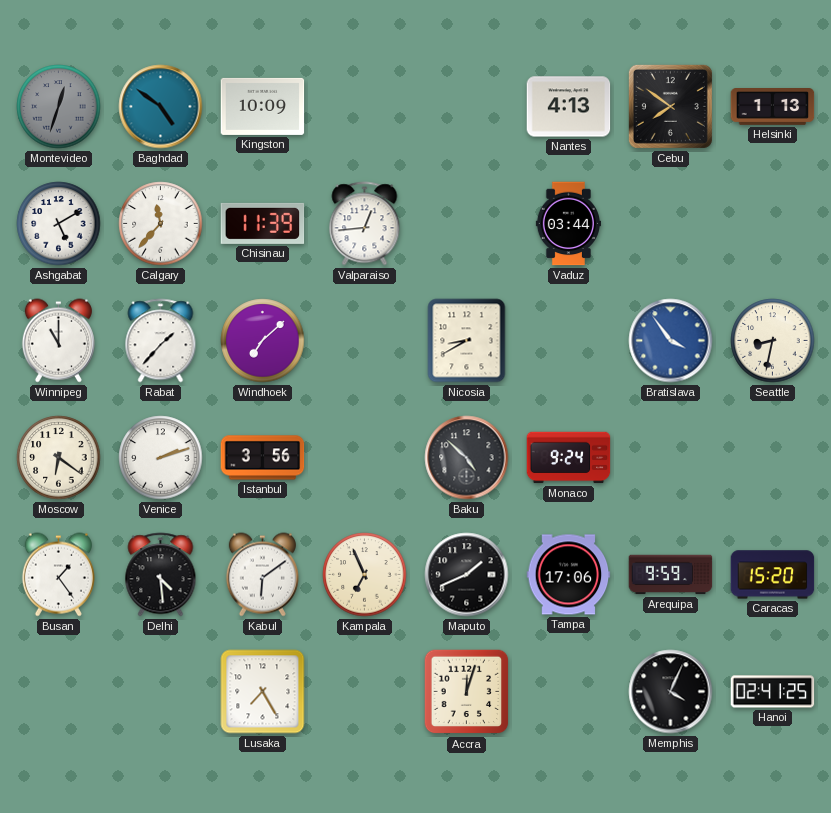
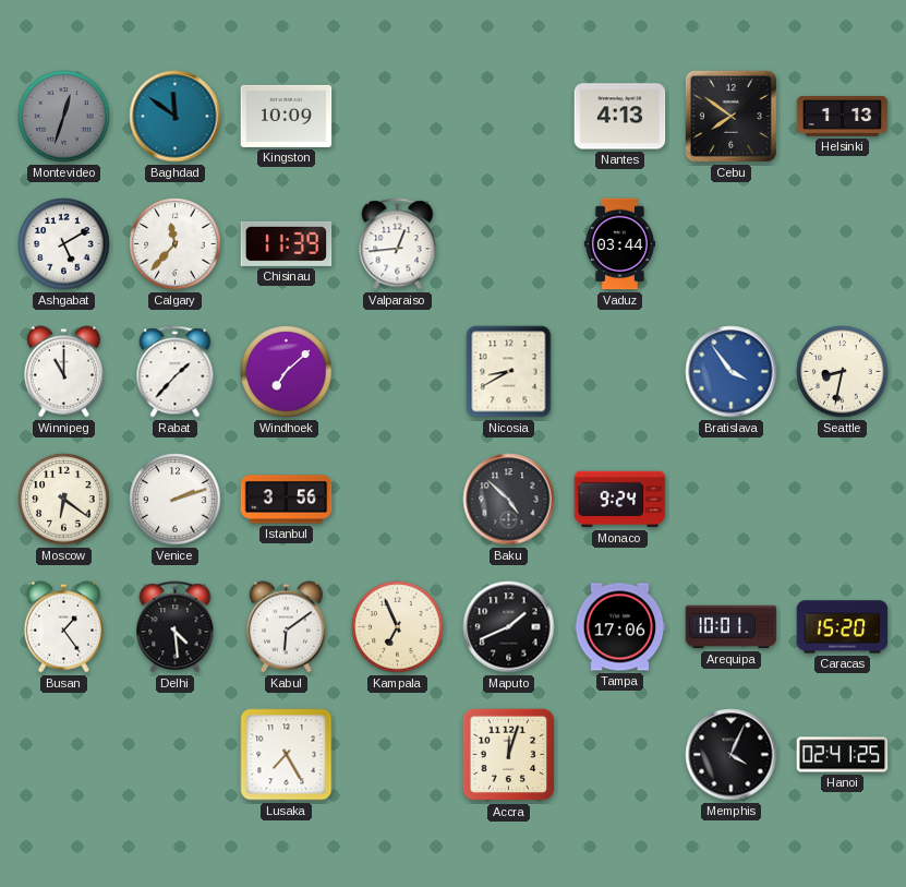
Baghdad: 4:51 -> 11:51 (176, 117)
Arequipa: 9:59 -> 10:01 (732, 627)
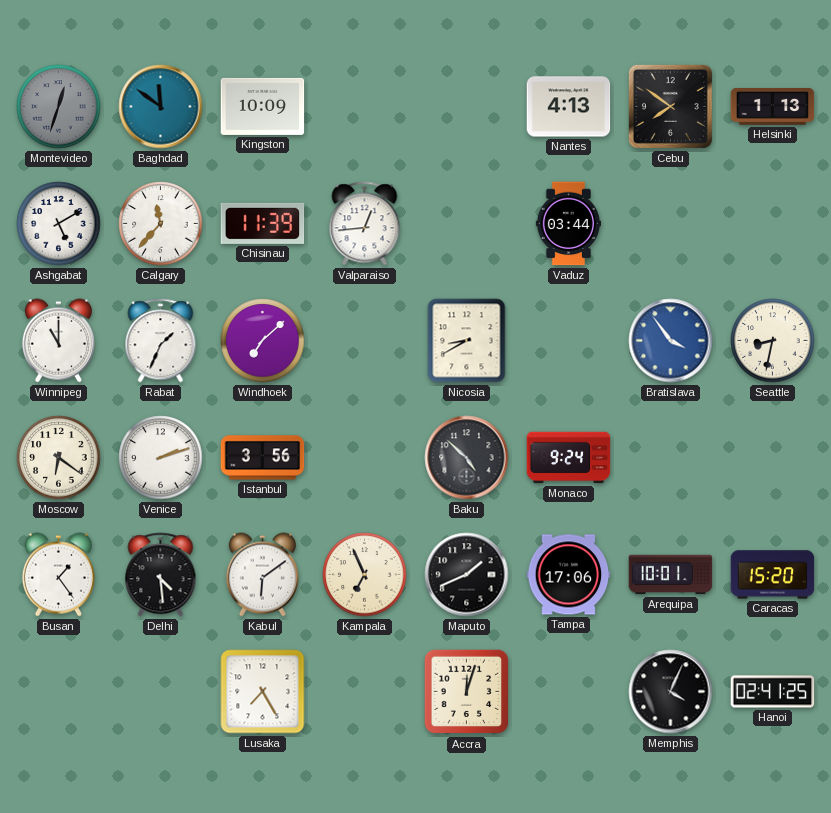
Rabat: 1:37 -> 1:34 (161, 341)
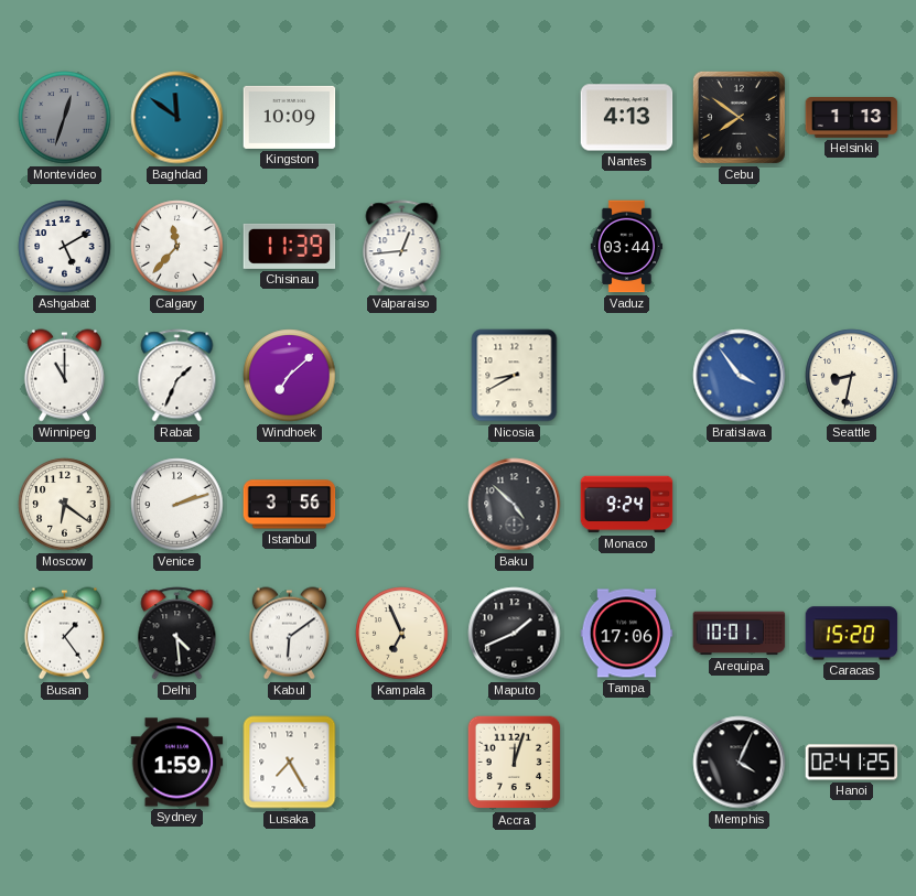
Sydney: none -> 1:59 (177, 763)
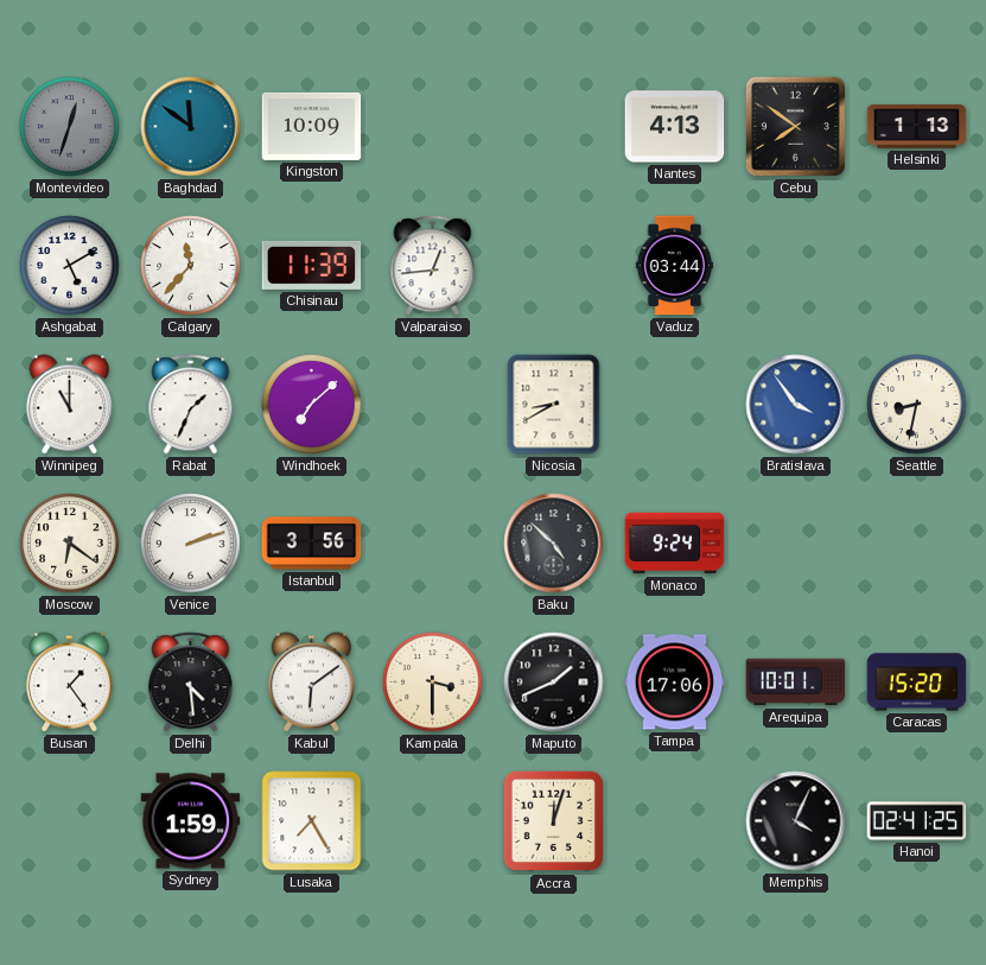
Kampala: 6:56 -> 3:30 (433, 683)
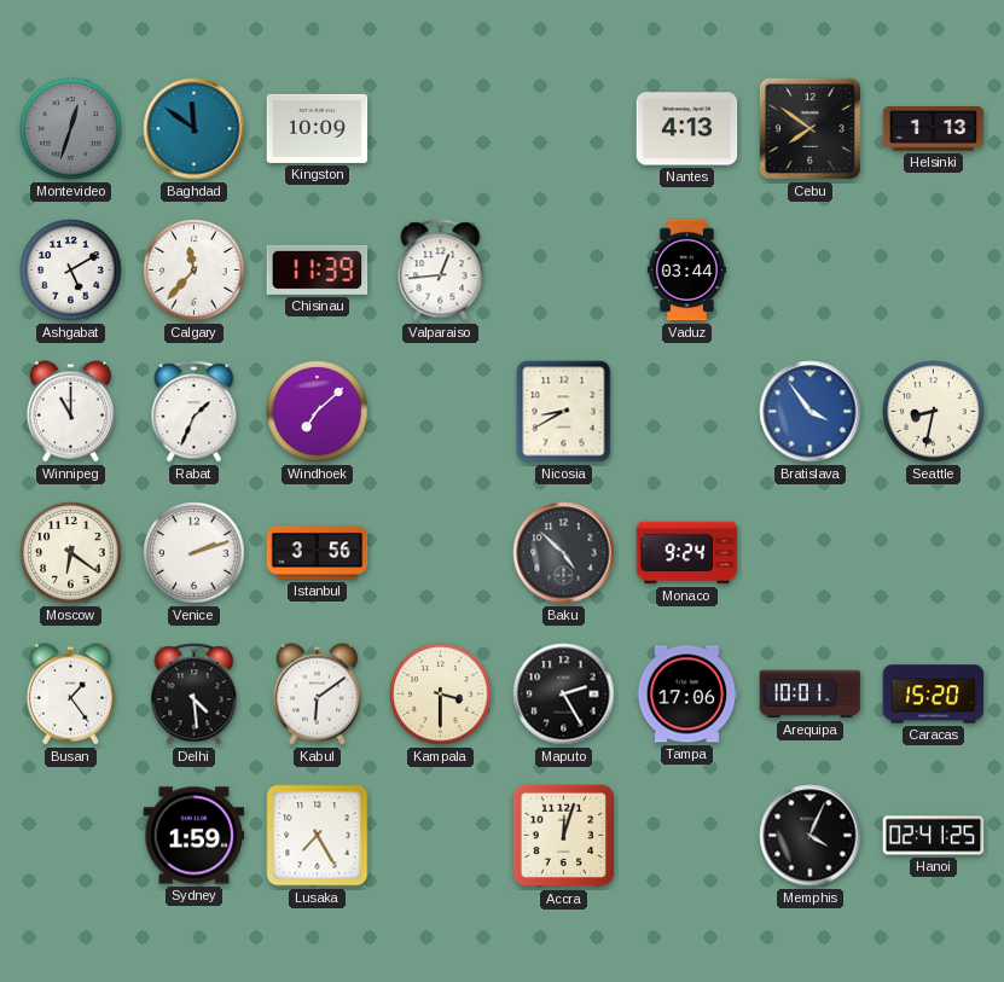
Maputo: 1:41 -> 2:25 (564, 695)
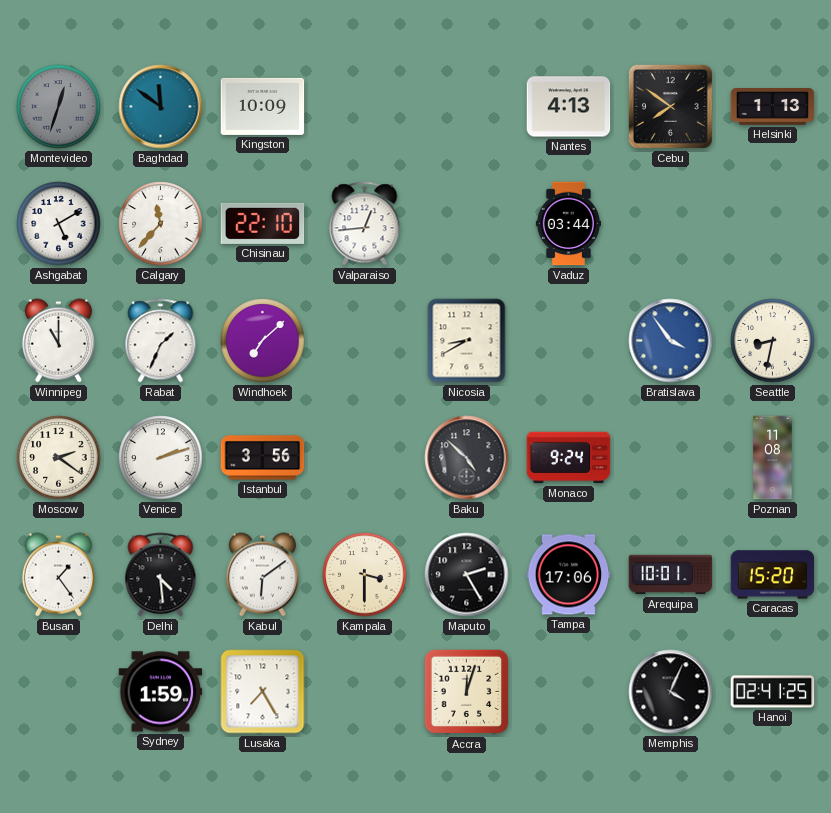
Chisinau: 11:39 -> 22:10 (263, 223)
Moscow: 6:21 -> 2:21 (59, 458)
Poznan: none -> 11:08 (773, 458)
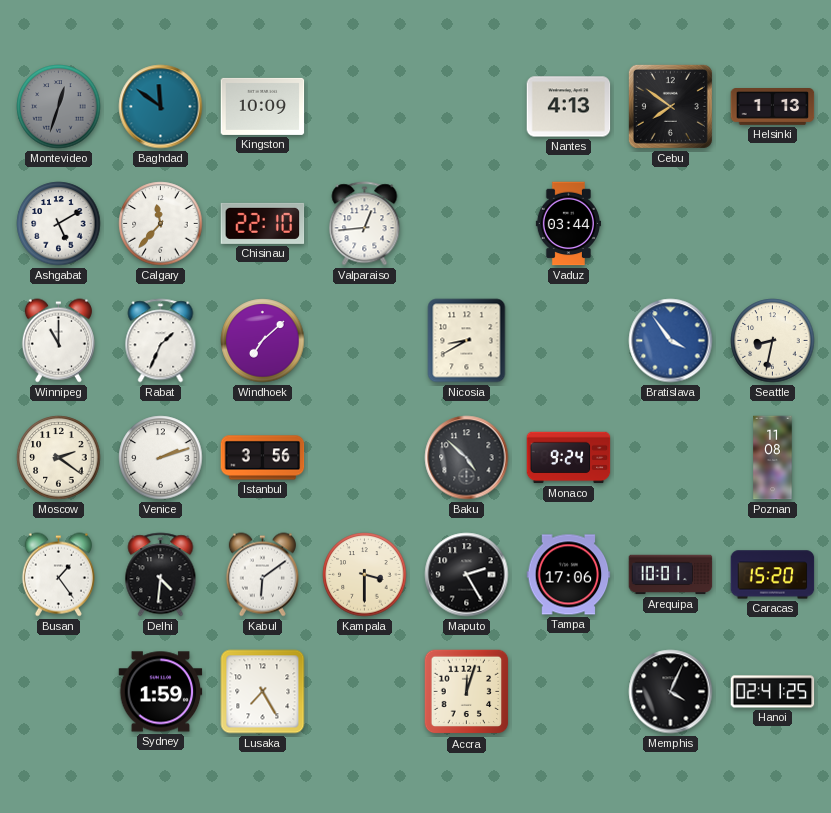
Delhi: 4:29 -> 4:31 (161, 575)
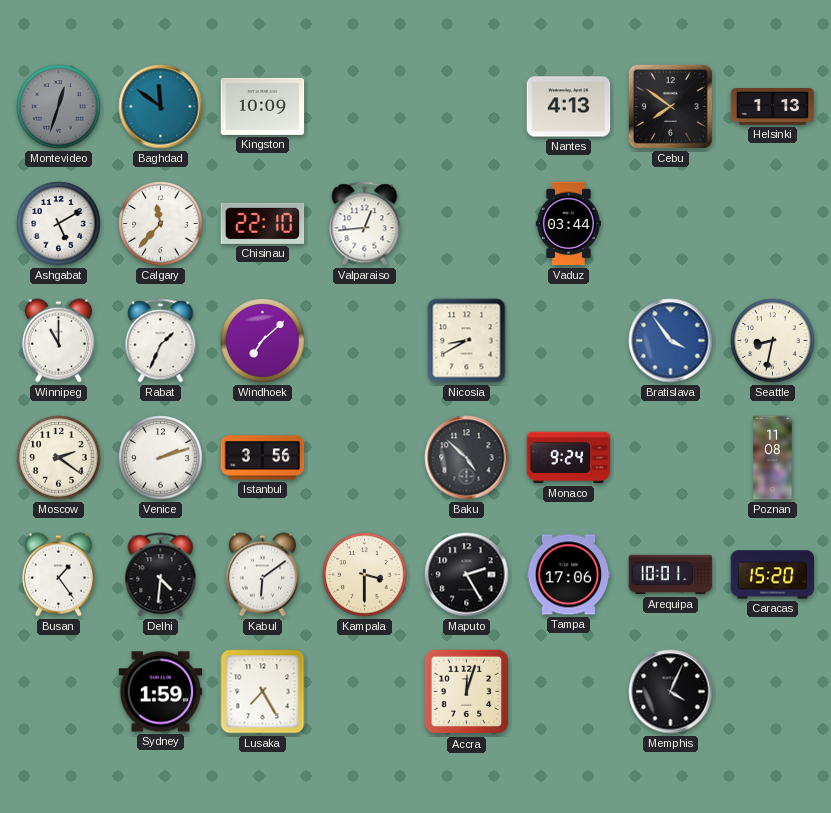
Hanoi: 02:41 -> none (773, 692)
